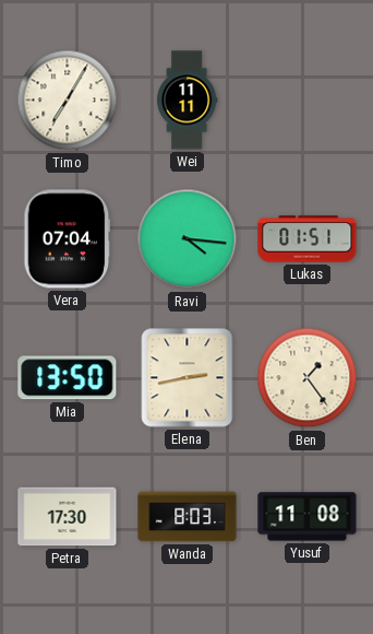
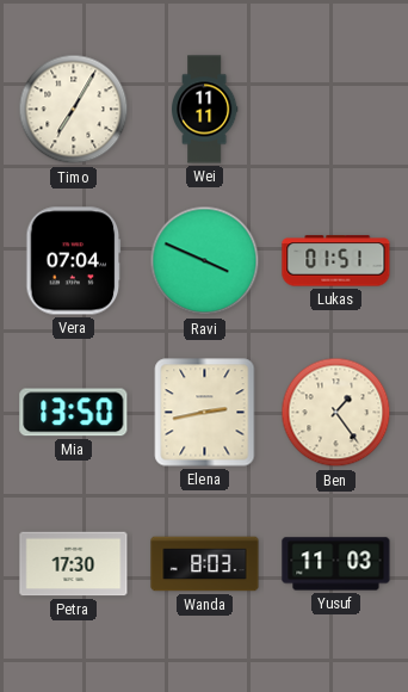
Ravi: 4:16 -> 3:49 (205, 261)
Yusuf: 11:08 -> 11:03 (336, 564)
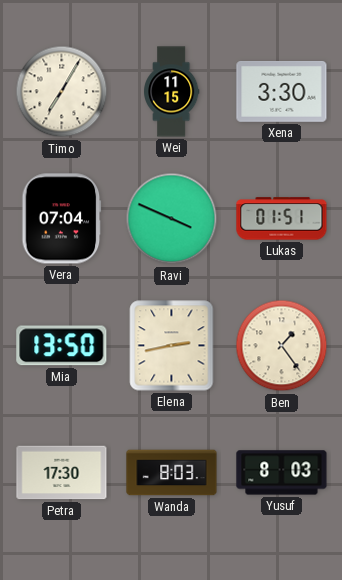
Wei: 11:11 -> 11:15 (172, 92)
Xena: none -> 3:30 (282, 91)
Yusuf: 11:03 -> 8:03 (282, 473)
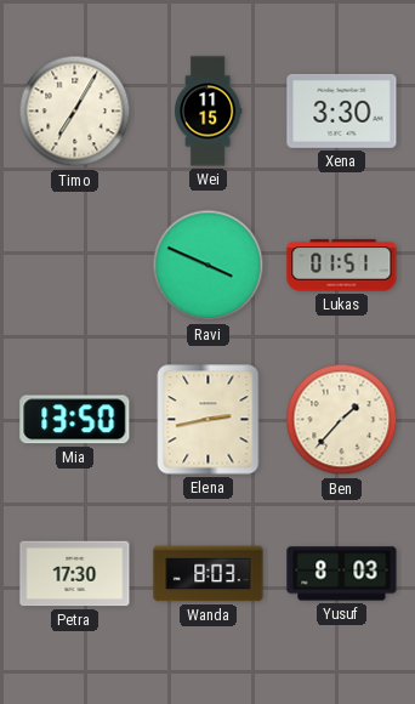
Vera: 07:04 -> none (62, 219)
Ben: 1:24 -> 1:37 (342, 420)
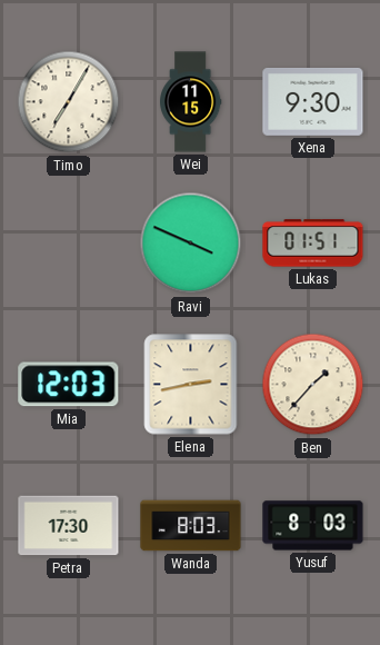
Xena: 3:30 -> 9:30 (313, 101)
Mia: 13:50 -> 12:03 (69, 385)
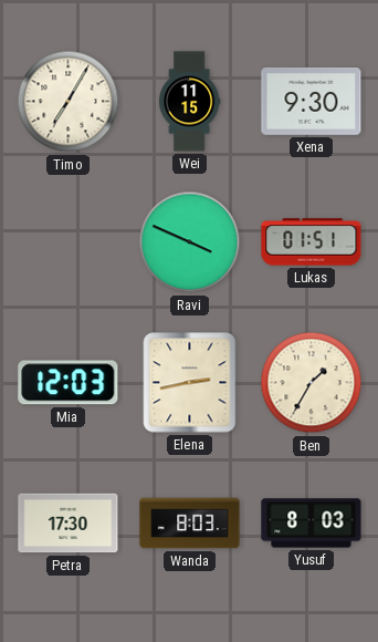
Ben: 1:37 -> 1:35 (312, 383)
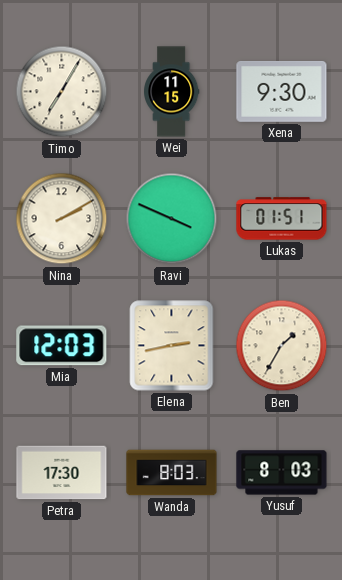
Nina: none -> 2:10 (62, 219)
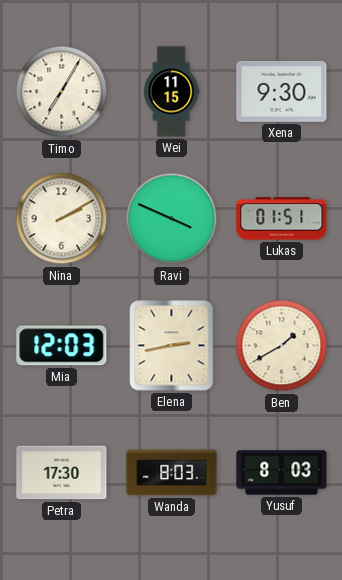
Ben: 1:35 -> 1:40 (282, 346)
